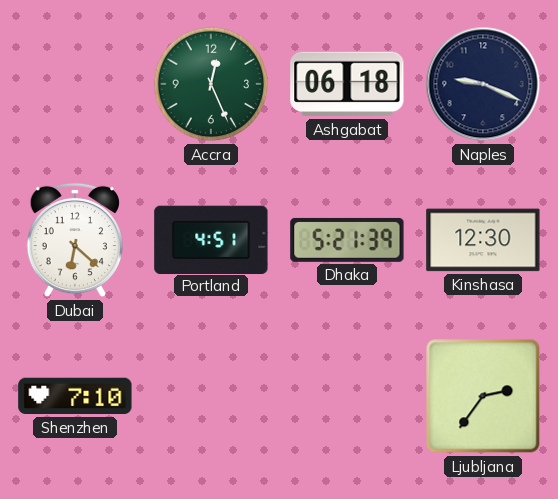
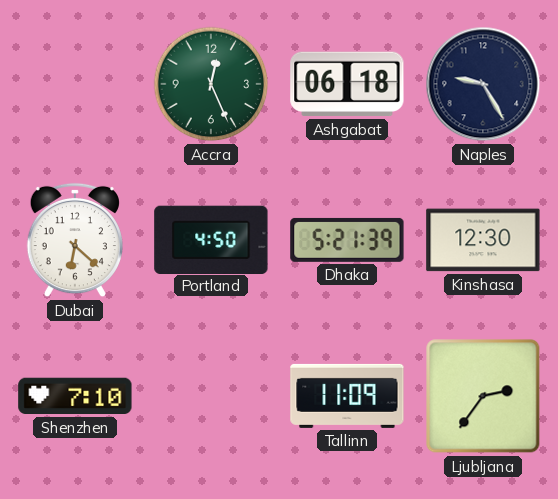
Naples: 9:19 -> 9:25 (483, 84)
Portland: 4:51 -> 4:50 (211, 239)
Tallinn: none -> 11:09 (347, 396)
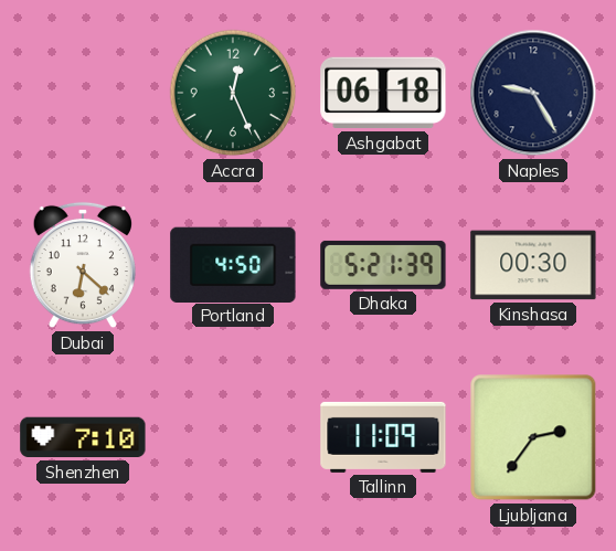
Kinshasa: 12:30 -> 00:30 (533, 265)
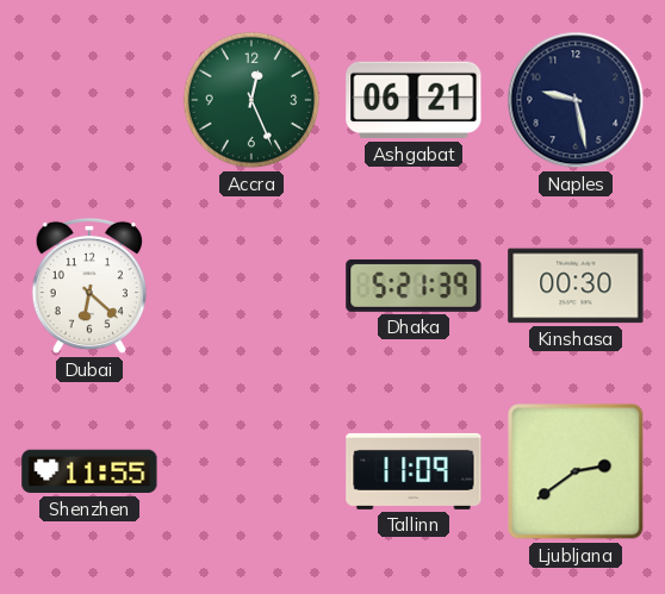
Ashgabat: 06:18 -> 06:21 (414, 100)
Naples: 9:25 -> 9:28 (576, 100)
Portland: 4:50 -> none (233, 264)
Shenzhen: 7:10 -> 11:55 (89, 471)
Ljubljana: 2:36 -> 2:39 (576, 471)
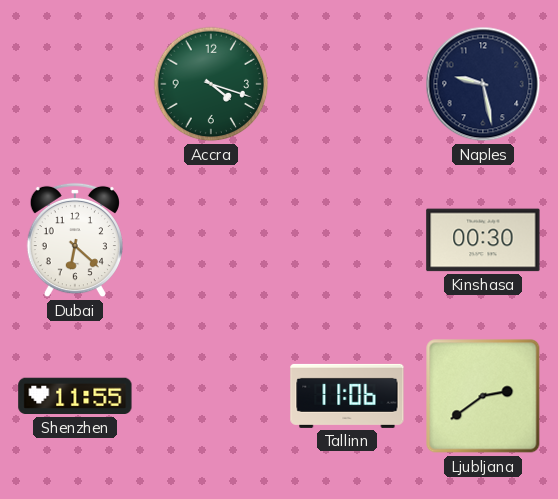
Accra: 12:26 -> 4:18 (211, 84)
Ashgabat: 06:21 -> none (414, 100)
Dhaka: 5:21 -> none (414, 286)
Tallinn: 11:09 -> 11:06 (347, 396)
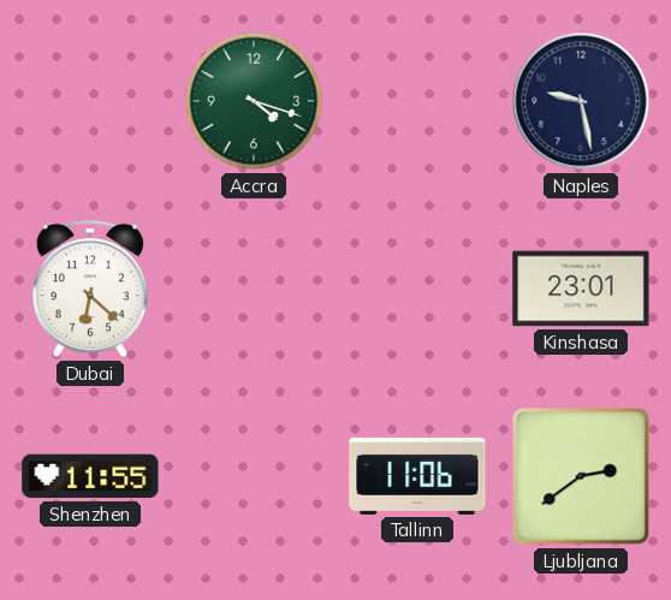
Kinshasa: 00:30 -> 23:01 (581, 289)
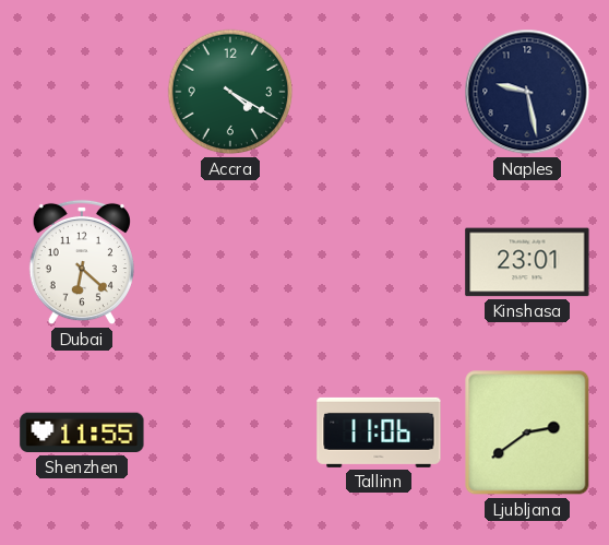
Accra: 4:18 -> 4:20 (230, 92)
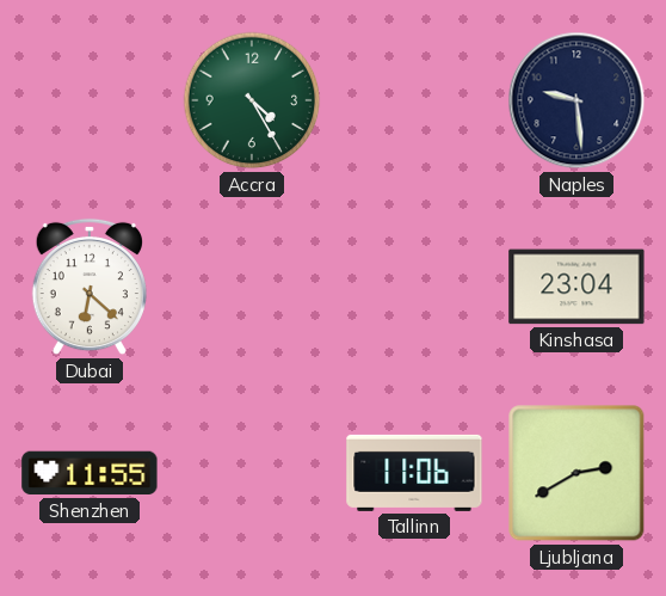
Accra: 4:20 -> 4:25 (252, 100)
Naples: 9:28 -> 9:29 (576, 100)
Kinshasa: 23:01 -> 23:04 (576, 287)
Ljubljana: 2:39 -> 2:40 (576, 473)
